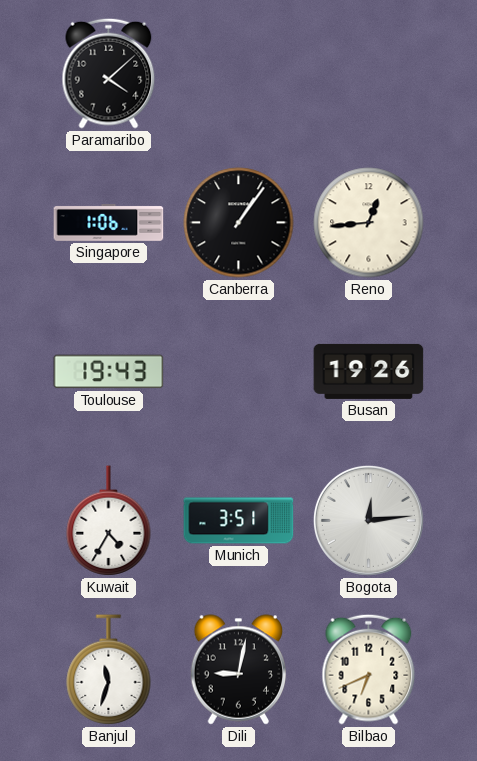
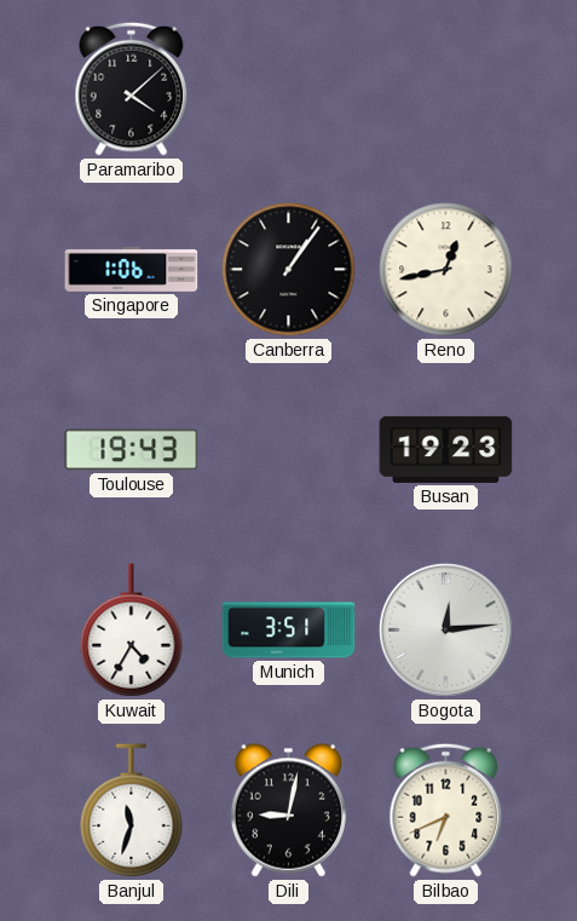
Reno: 12:44 -> 12:43 (446, 270)
Busan: 19:26 -> 19:23 (446, 449)
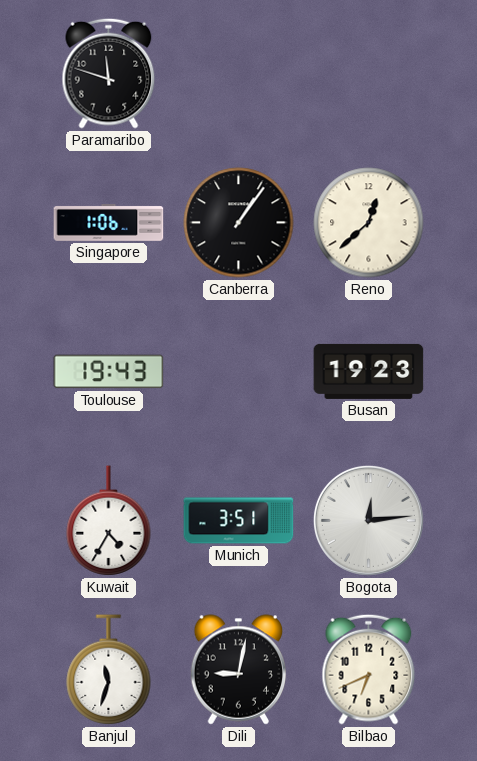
Paramaribo: 4:08 -> 11:48 (109, 73)
Reno: 12:43 -> 12:38 (369, 223)
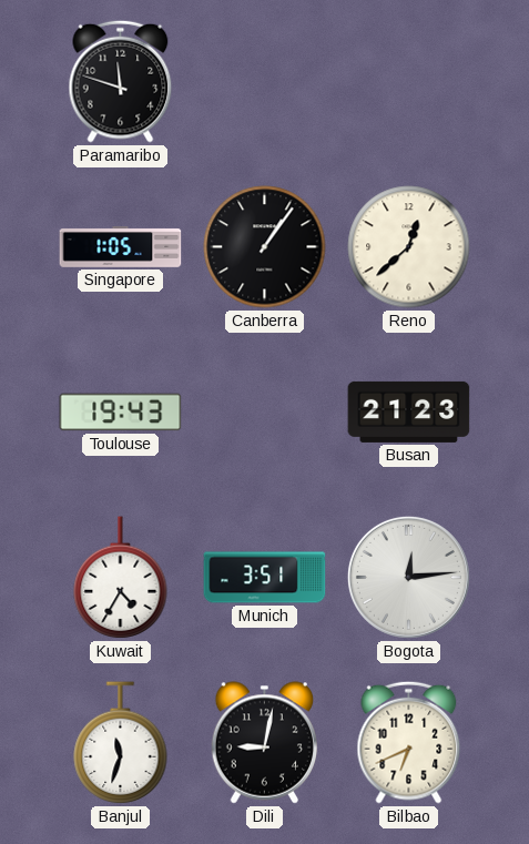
Singapore: 1:06 -> 1:05 (121, 247)
Busan: 19:23 -> 21:23 (409, 411)
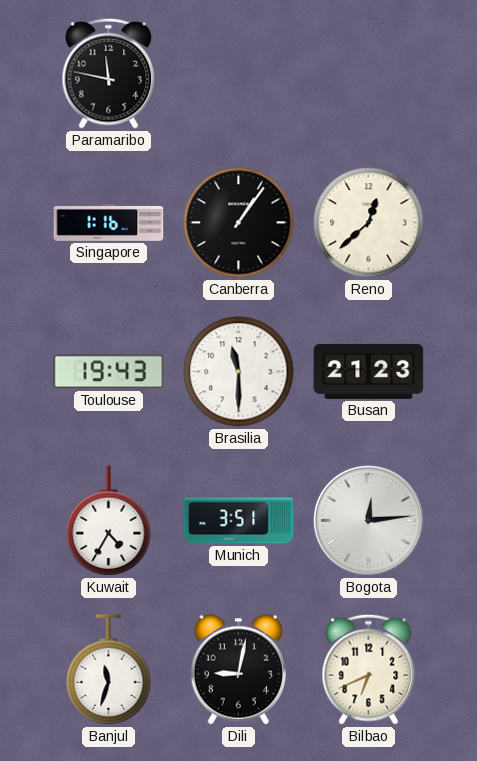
Paramaribo: 11:48 -> 11:47 (109, 73)
Singapore: 1:05 -> 1:16 (109, 223)
Brasilia: none -> 11:30 (239, 372)
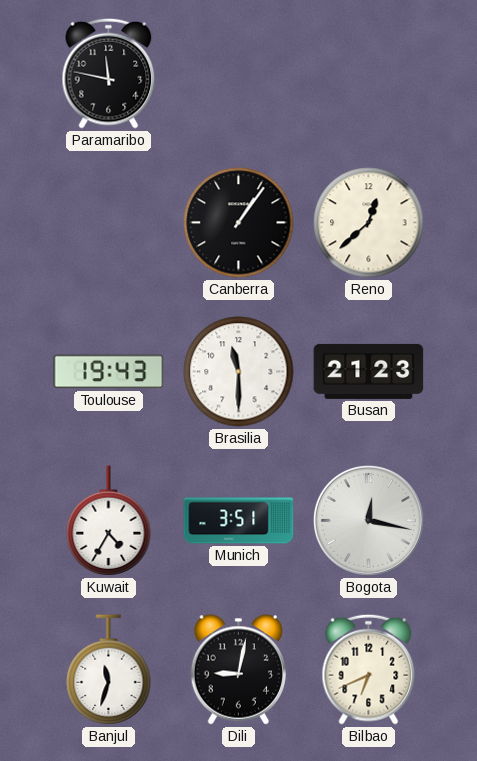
Singapore: 1:16 -> none (109, 223)
Bogota: 12:14 -> 12:17 (368, 520)
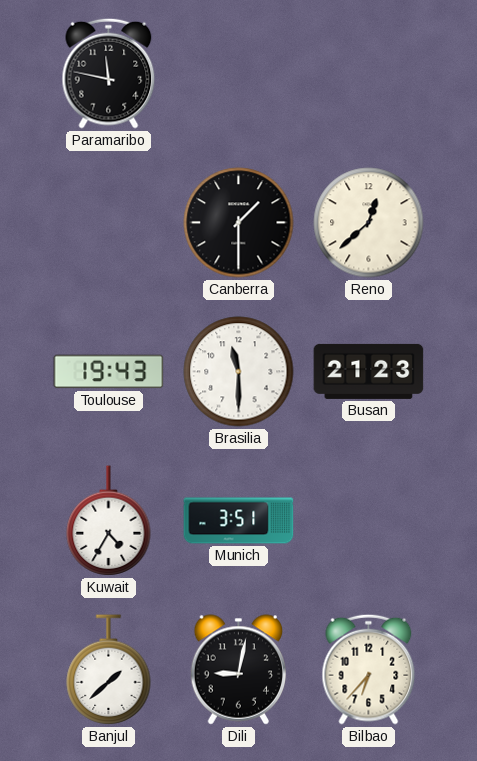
Canberra: 1:06 -> 1:30 (239, 223)
Bogota: 12:17 -> none (368, 520)
Banjul: 11:33 -> 1:38 (109, 670)
Bilbao: 6:41 -> 6:37 (369, 669)
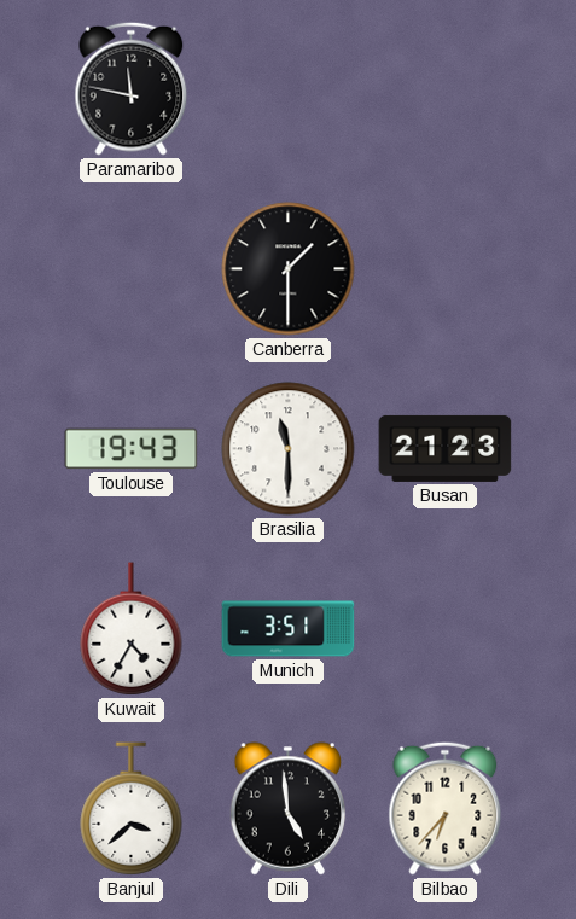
Reno: 12:38 -> none (369, 223)
Banjul: 1:38 -> 3:38 (132, 809)
Dili: 9:02 -> 4:59 (289, 809)
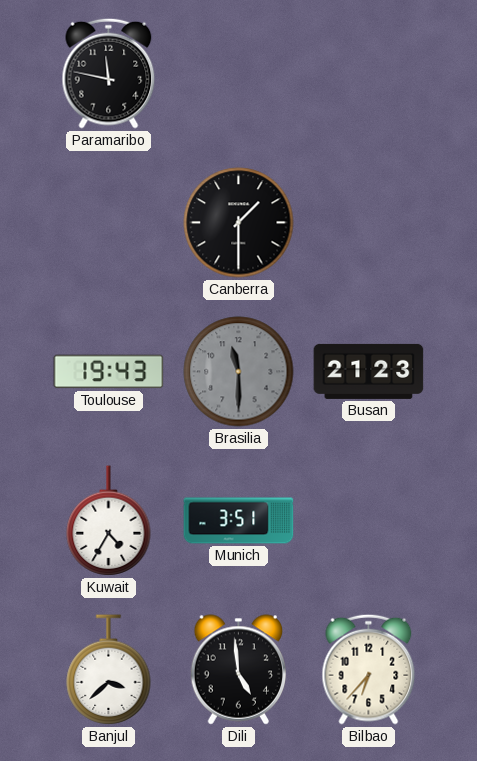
Brasilia dial: white -> grey (239, 372)
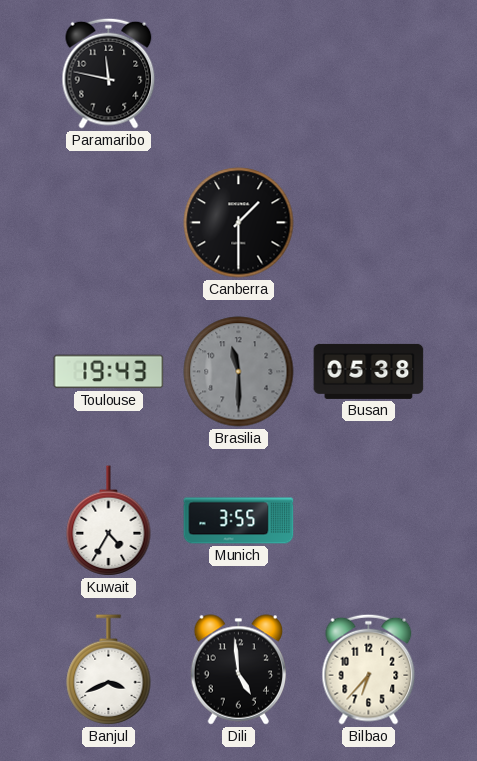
Busan: 21:23 -> 05:38 (369, 371)
Munich: 3:51 -> 3:55 (239, 521)
Banjul: 3:38 -> 3:41 (109, 670)
